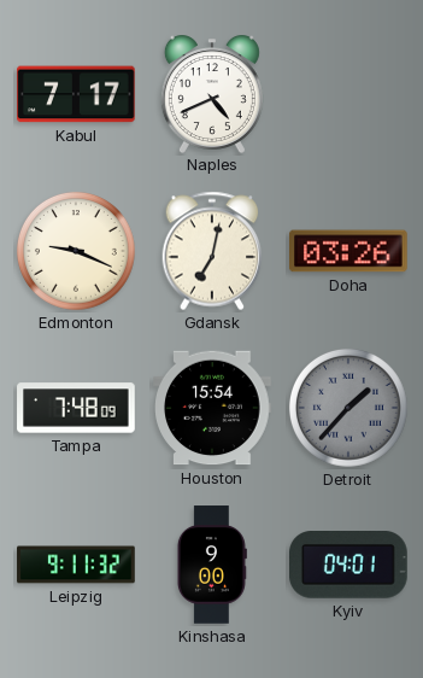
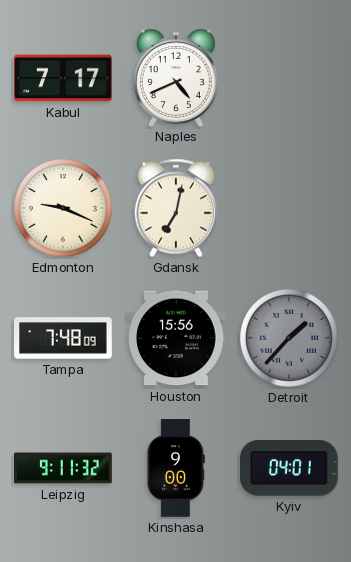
Doha: 03:26 -> none (348, 251)
Houston: 15:54 -> 15:56 (176, 338)
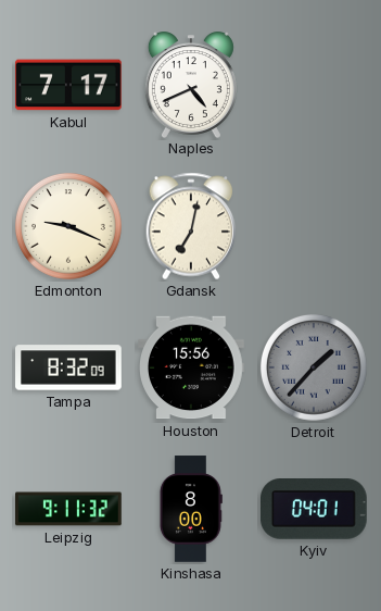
Tampa: 7:48 -> 8:32 (68, 367)
Kinshasa: 9:00 -> 8:00 (191, 509)
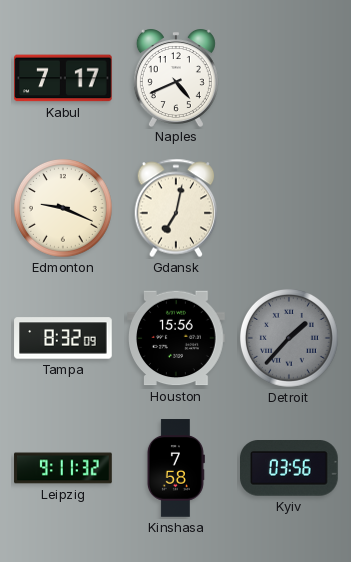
Kinshasa: 8:00 -> 7:58 (176, 468)
Kyiv: 04:01 -> 03:56 (290, 468)
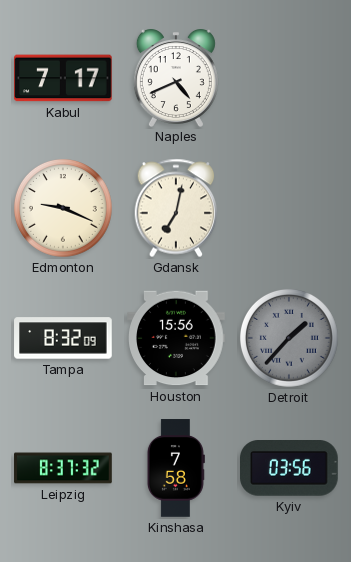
Leipzig: 9:11 -> 8:37 (63, 468)
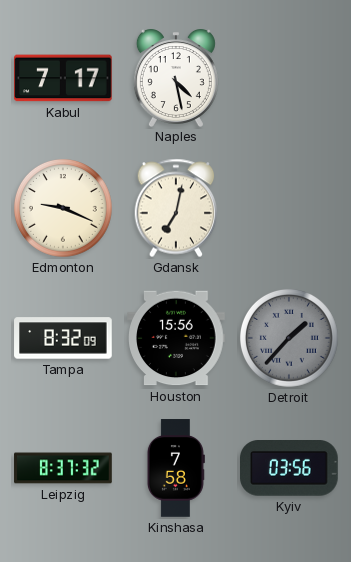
Naples: 4:41 -> 4:28 (176, 78)
